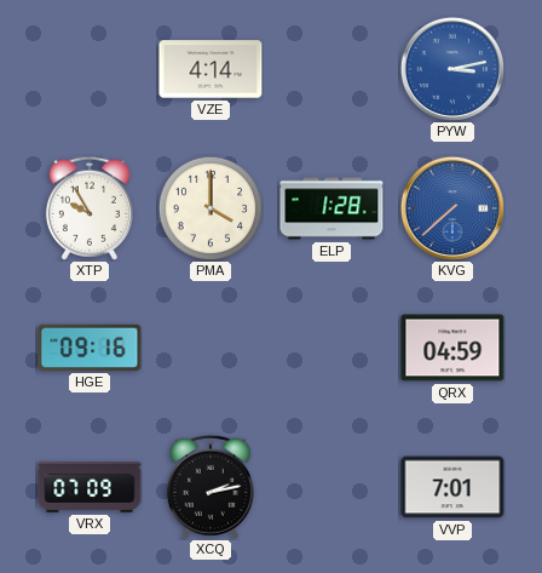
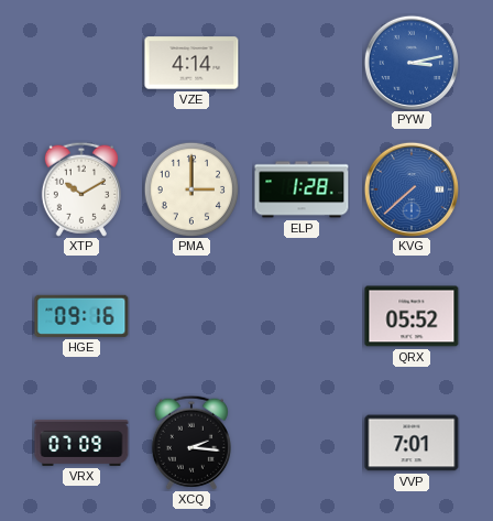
XTP: 9:55 -> 10:10 (81, 189)
PMA: 4:00 -> 3:00 (191, 189)
QRX: 04:59 -> 05:52 (412, 316)
XCQ: 2:13 -> 2:16 (191, 443)
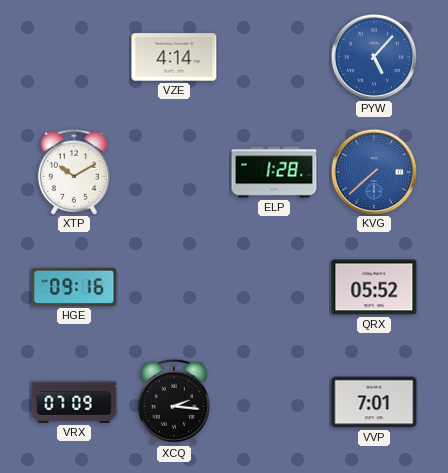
PYW: 3:13 -> 5:07 (374, 57)
PMA: 3:00 -> none (191, 189)
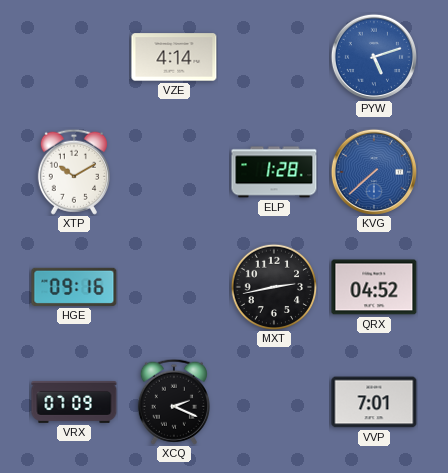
PYW: 5:07 -> 5:12 (374, 57)
MXT: none -> 2:43 (274, 287)
QRX: 05:52 -> 04:52 (374, 287)
XCQ: 2:16 -> 2:19 (174, 402)
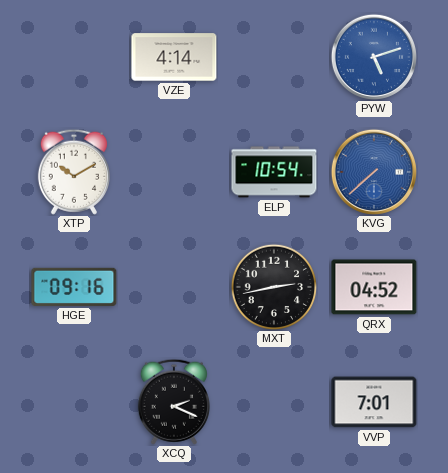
ELP: 1:28 -> 10:54 (274, 172)
VRX: 07:09 -> none (74, 402)
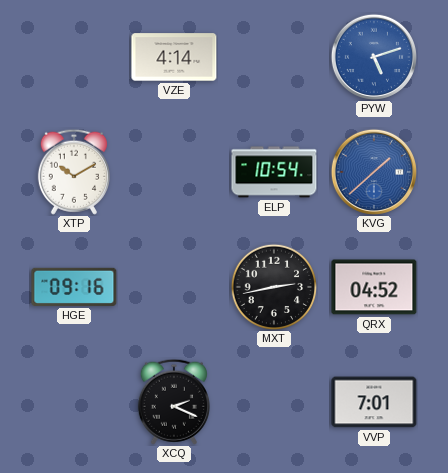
KVG: 7:38 -> 1:38 (374, 172)
